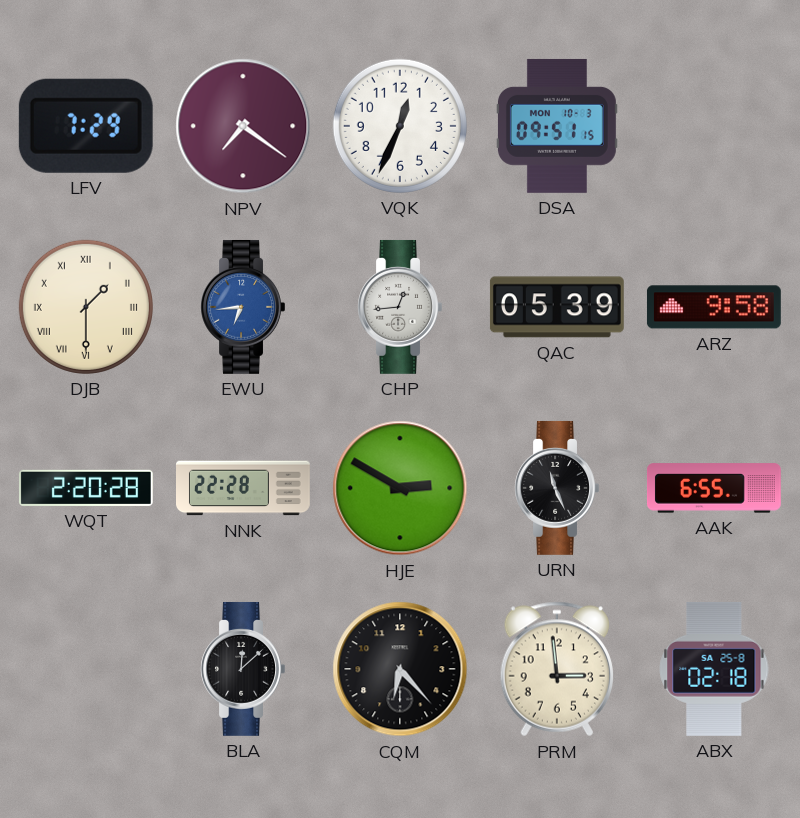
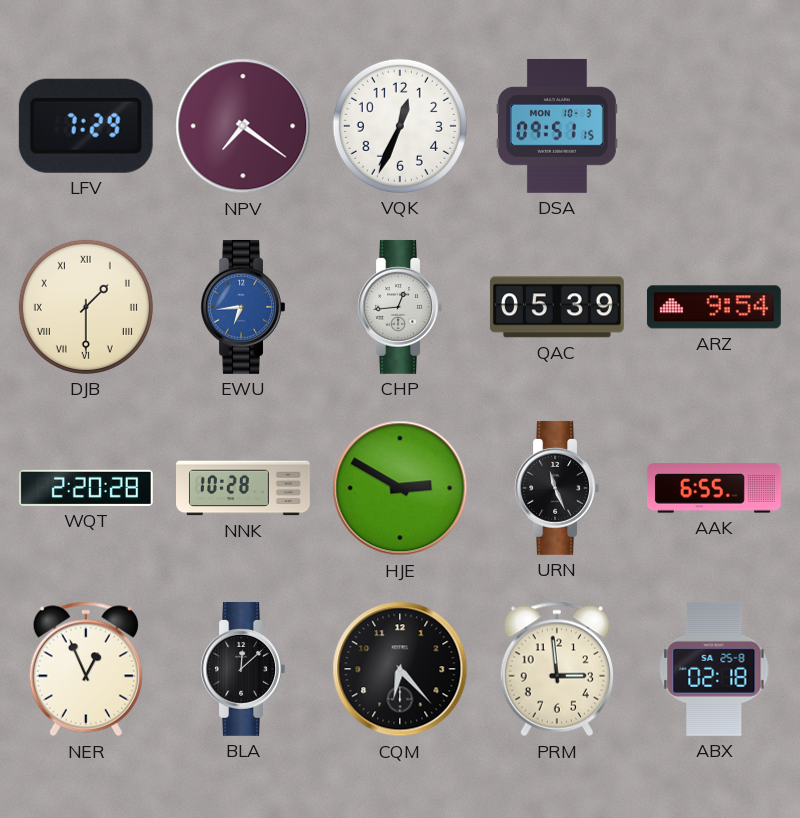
ARZ: 9:58 -> 9:54 (714, 307)
NNK: 22:28 -> 10:28 (244, 488)
NER: none -> 12:56 (86, 669)
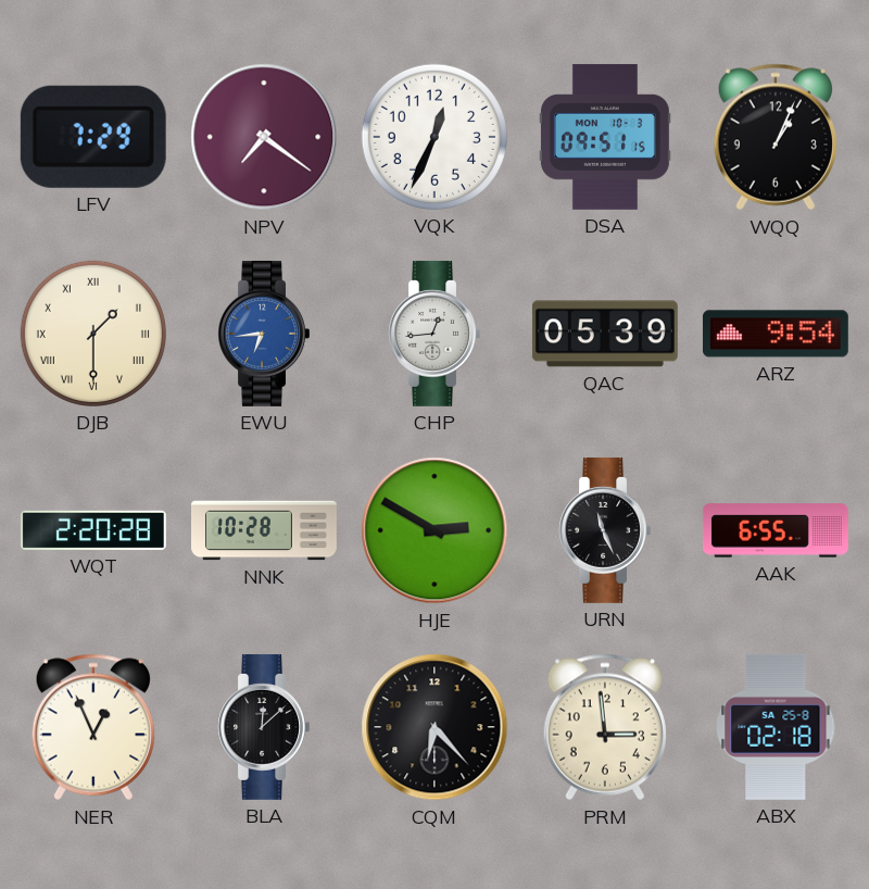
WQQ: none -> 1:04 (776, 137)
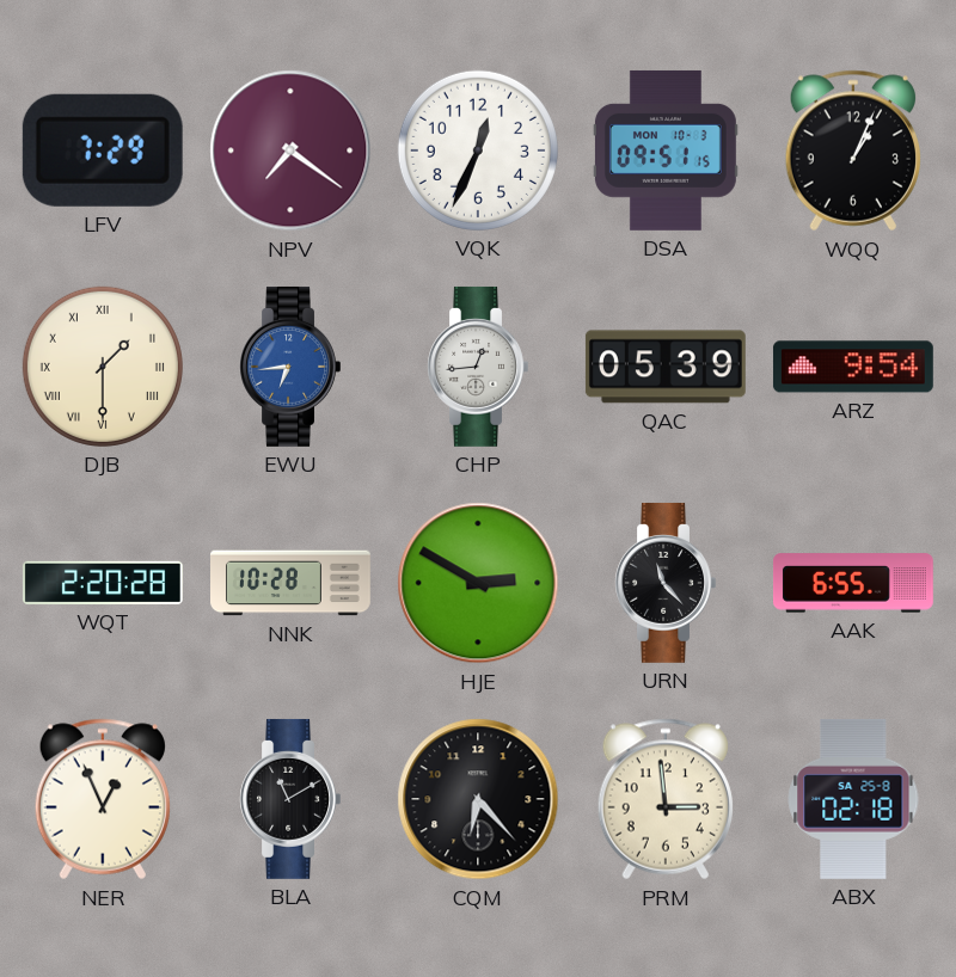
URN: 11:26 -> 11:23 (666, 583)
BLA: 12:08 -> 11:10 (290, 799)
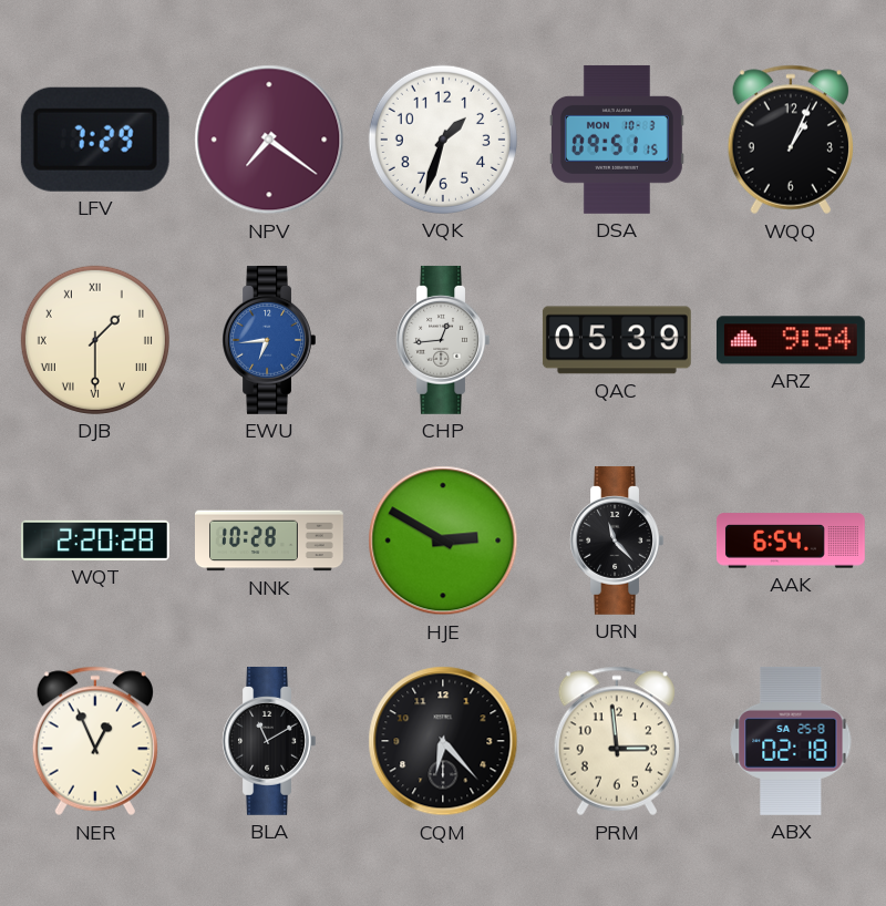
VQK: 12:34 -> 1:33 (443, 140)
AAK: 6:55 -> 6:54 (791, 540)
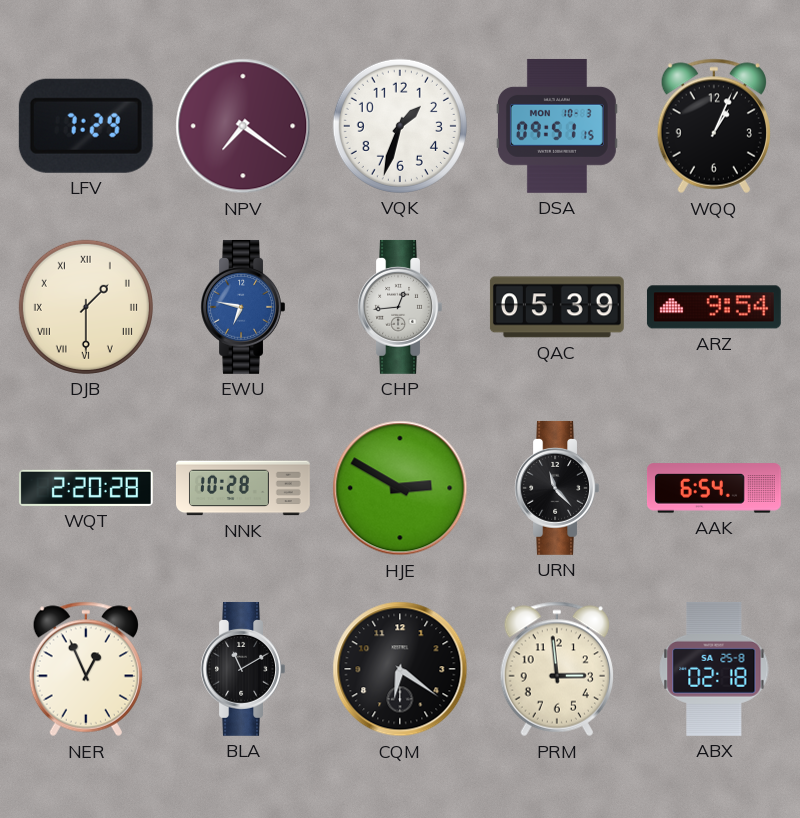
EWU: 6:44 -> 6:47 (243, 307)
CQM: 6:23 -> 6:21 (400, 669)
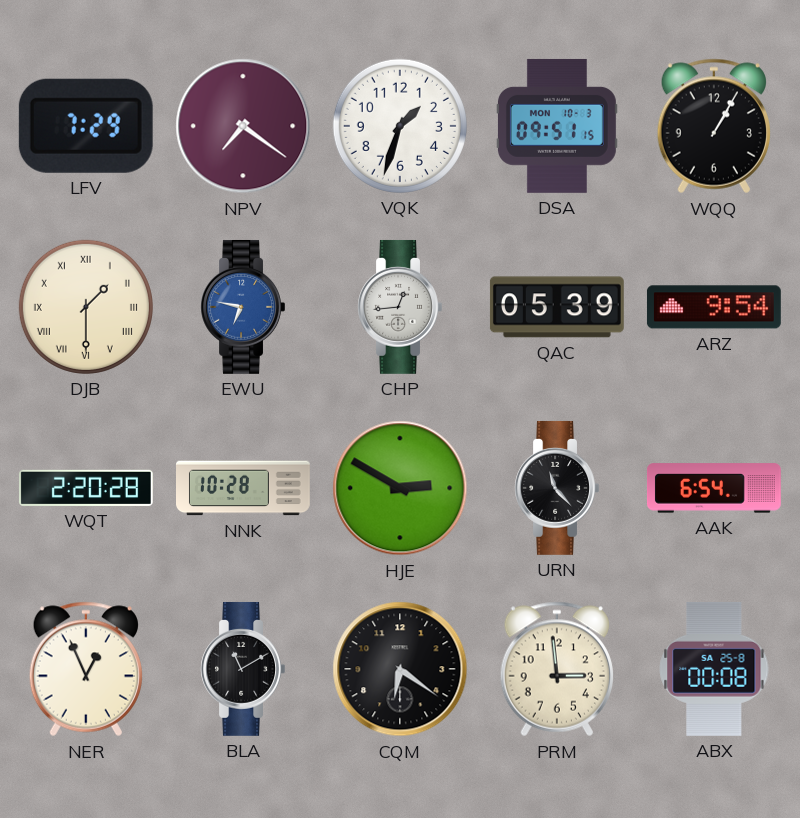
WQQ: 1:04 -> 1:05 (714, 126)
ABX: 02:18 -> 00:08 (714, 669)
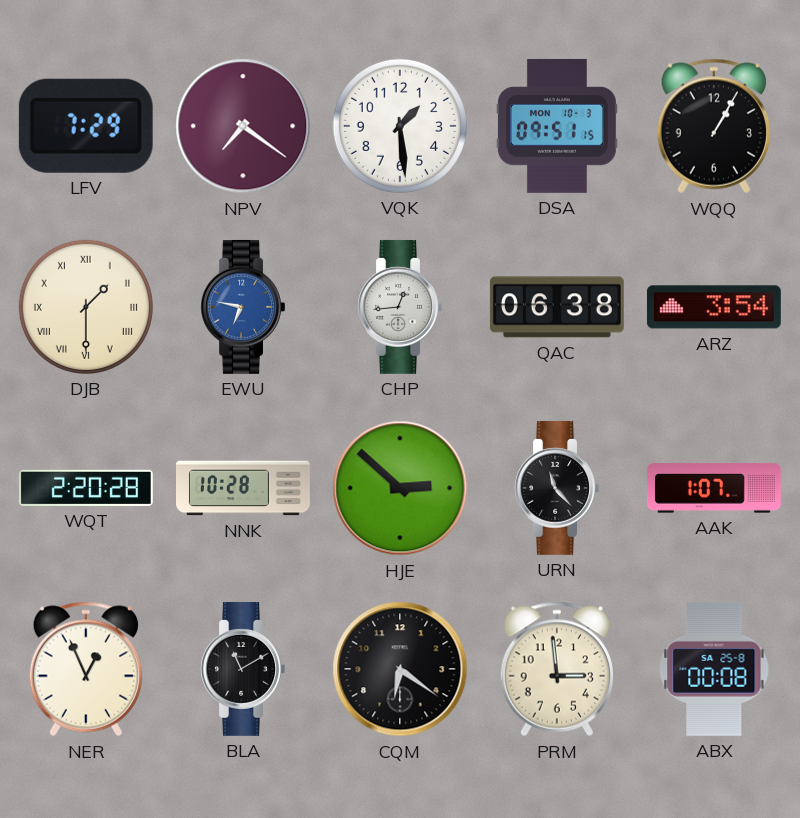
VQK: 1:33 -> 1:29 (400, 126)
QAC: 05:39 -> 06:38 (557, 307)
ARZ: 9:54 -> 3:54 (714, 307)
HJE: 2:50 -> 2:52 (400, 488)
AAK: 6:54 -> 1:07 (714, 488)
